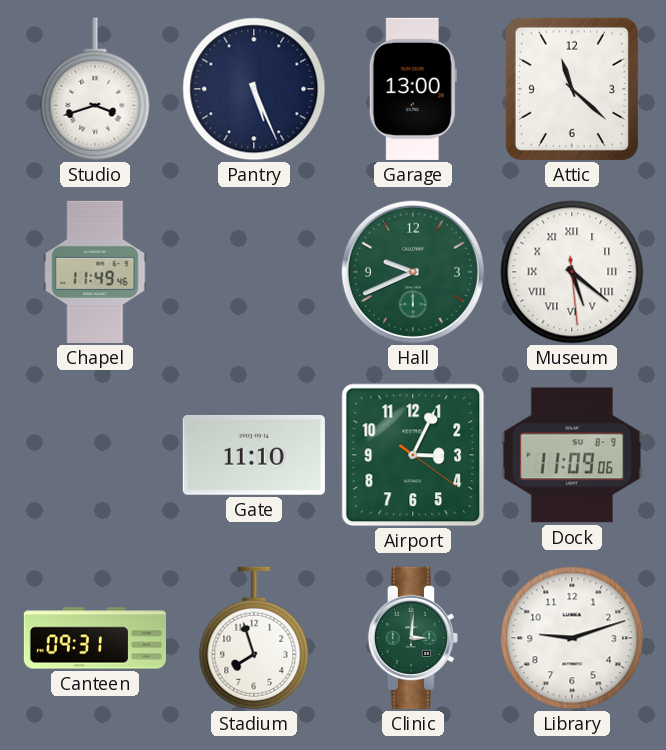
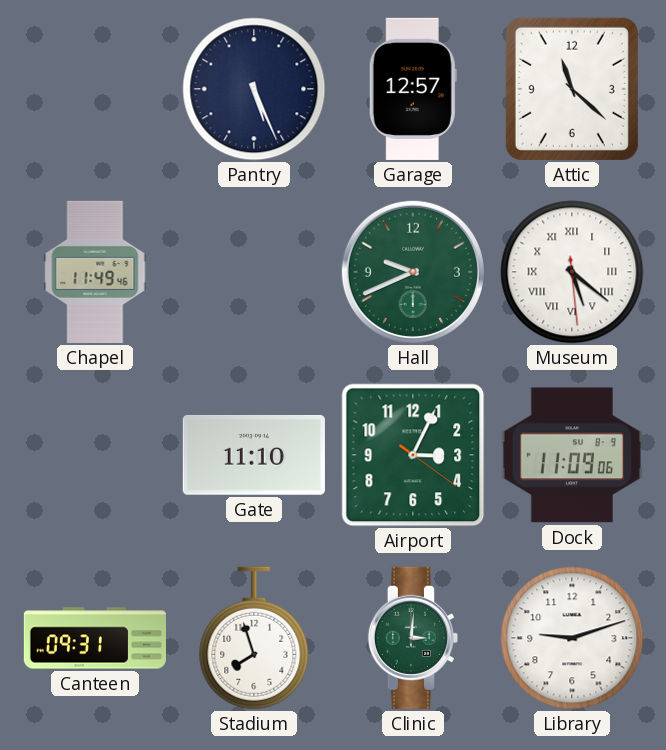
Studio: 3:42 -> none (95, 89)
Garage: 13:00 -> 12:57 (413, 89)
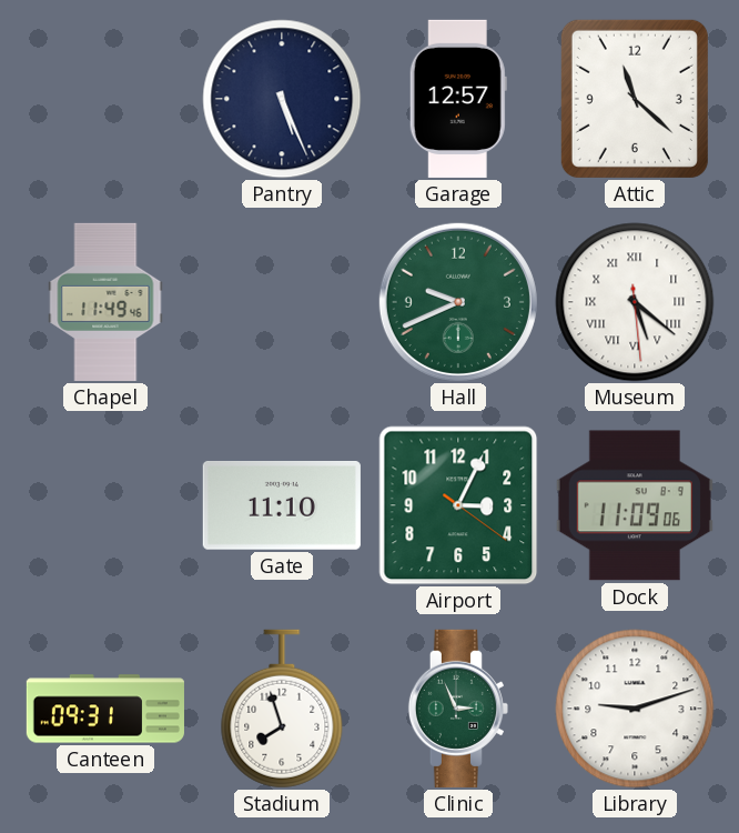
Clinic: 3:01 -> 2:56 (458, 709)
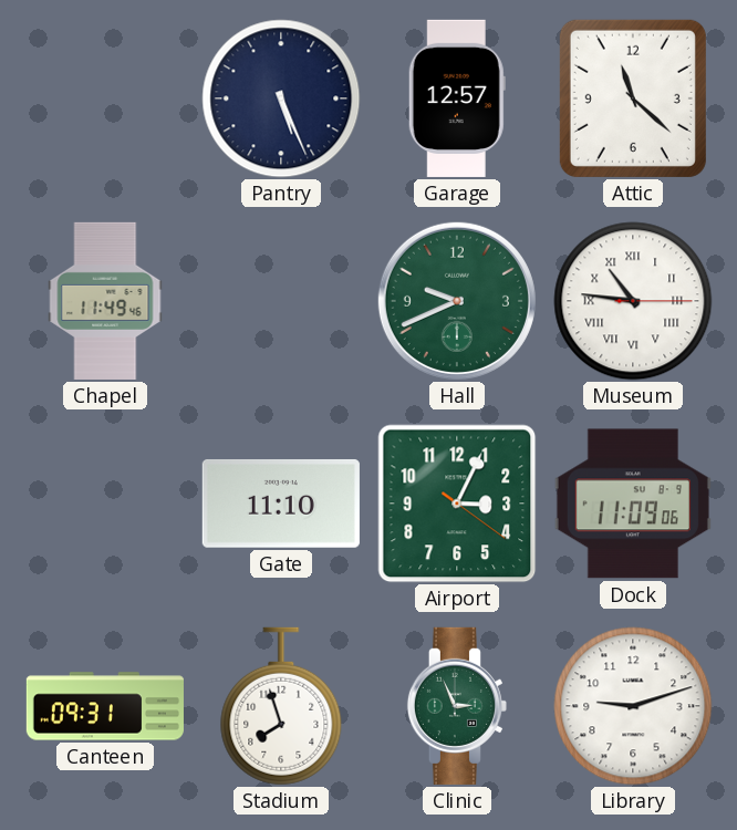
Museum: 5:21 -> 10:46 (633, 301)
